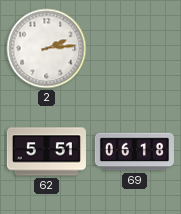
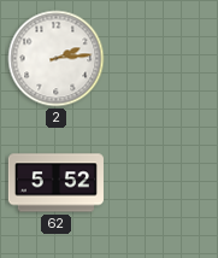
62: 5:51 -> 5:52 (55, 183)
69: 06:18 -> none (134, 152)
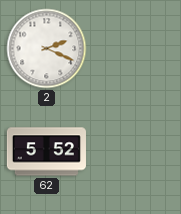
2: 2:14 -> 2:19 (47, 49)
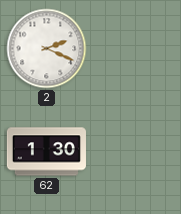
62: 5:52 -> 1:30 (46, 152)
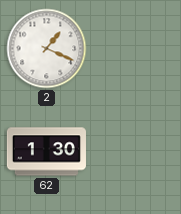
2: 2:19 -> 1:19 (47, 49)
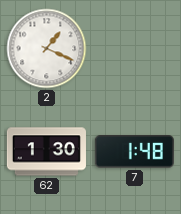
7: none -> 1:48 (134, 152)
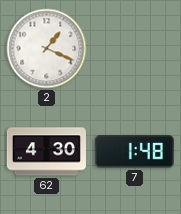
62: 1:30 -> 4:30 (46, 152)
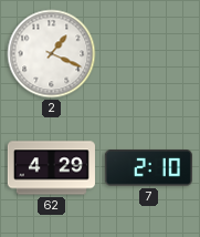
62: 4:30 -> 4:29 (51, 168)
7: 1:48 -> 2:10 (148, 168)
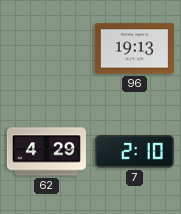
2: 1:19 -> none (52, 54)
96: none -> 19:13 (134, 49)
